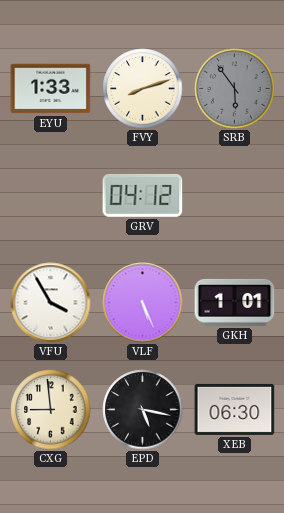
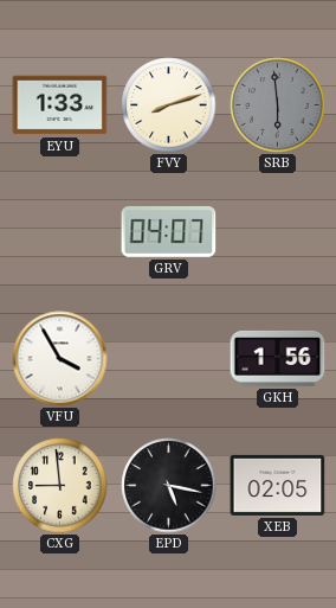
SRB: 5:54 -> 5:59 (278, 105)
GRV: 04:12 -> 04:07 (169, 231)
VLF: 5:26 -> none (143, 303)
GKH: 1:01 -> 1:56 (278, 358)
XEB: 06:30 -> 02:05 (278, 485)
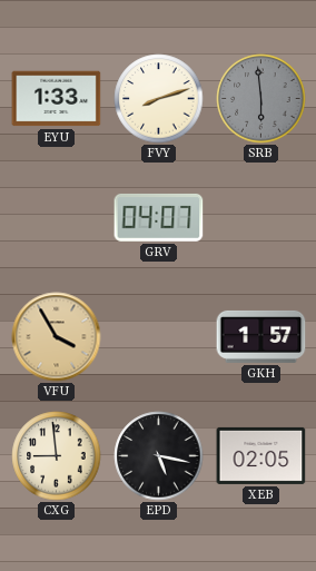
VFU dial: white -> champagne (57, 337)
GKH: 1:56 -> 1:57 (261, 336)
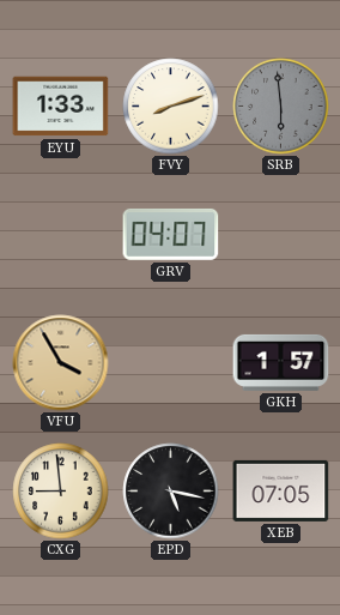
XEB: 02:05 -> 07:05 (281, 490)
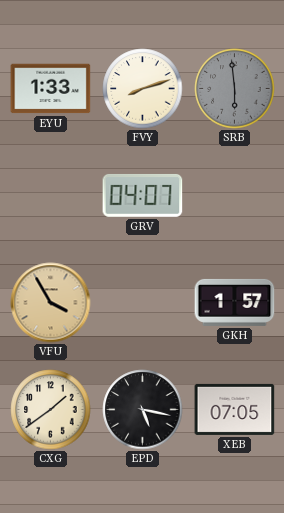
CXG: 8:59 -> 1:39 (51, 410)
